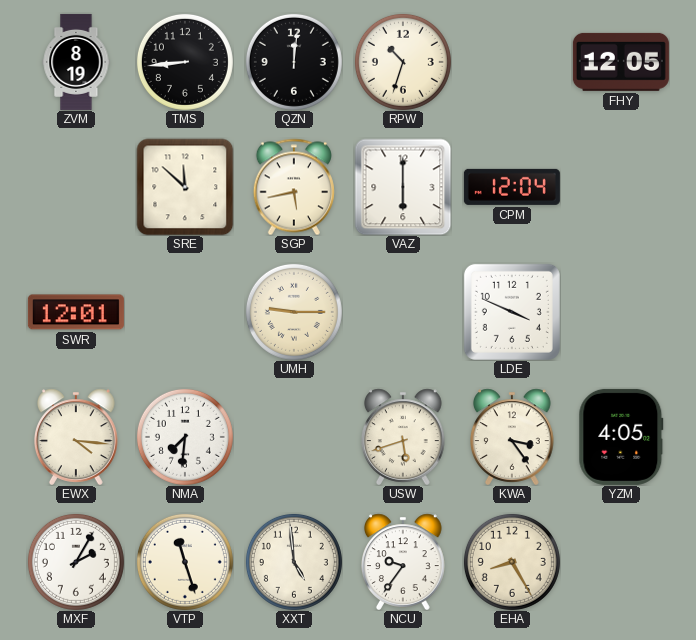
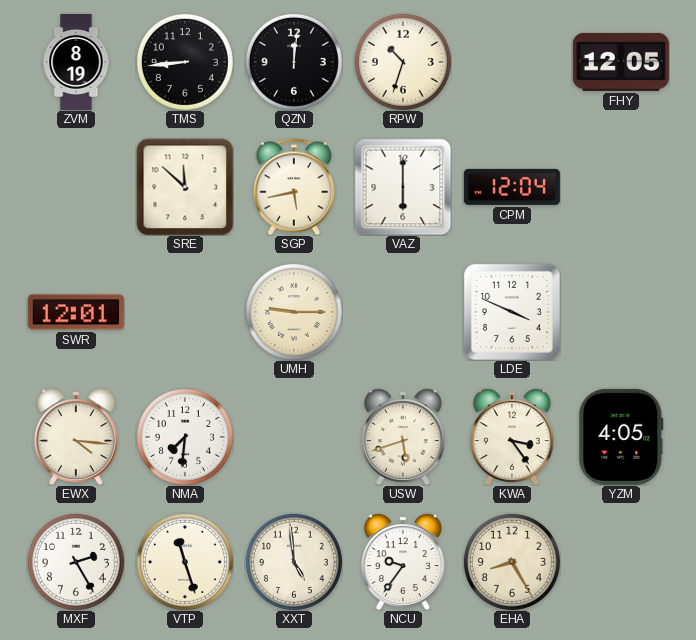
MXF: 2:05 -> 2:25 (76, 562)
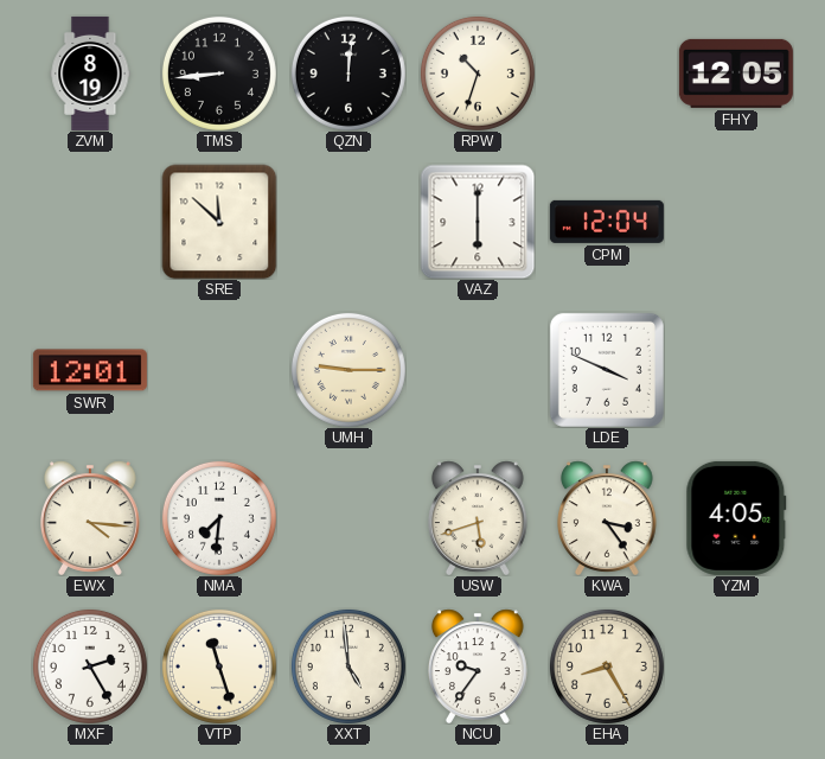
SGP: 5:43 -> none (294, 187)
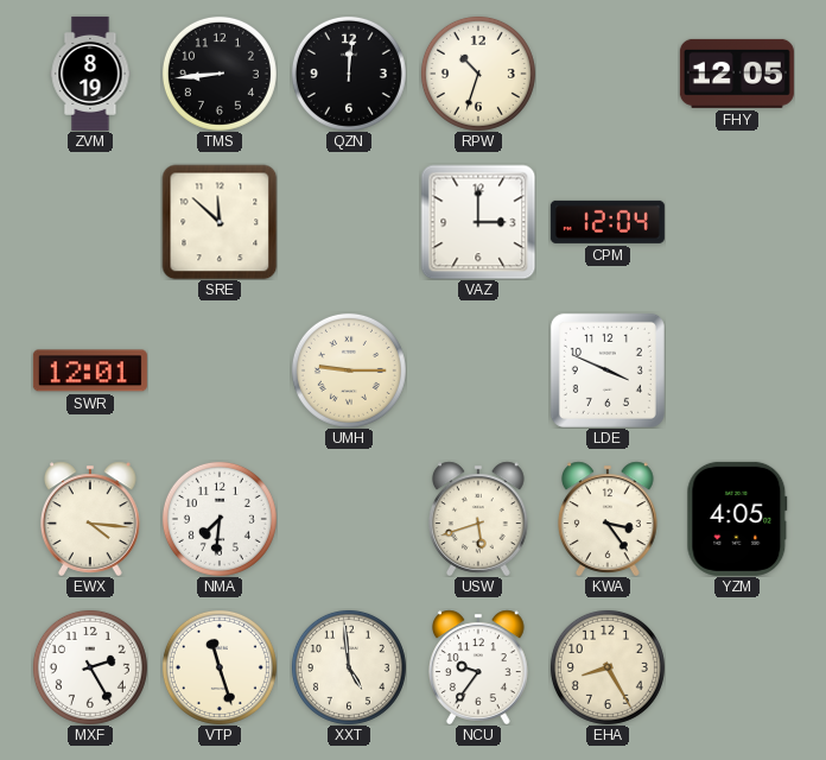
VAZ: 6:00 -> 3:00 (478, 222)
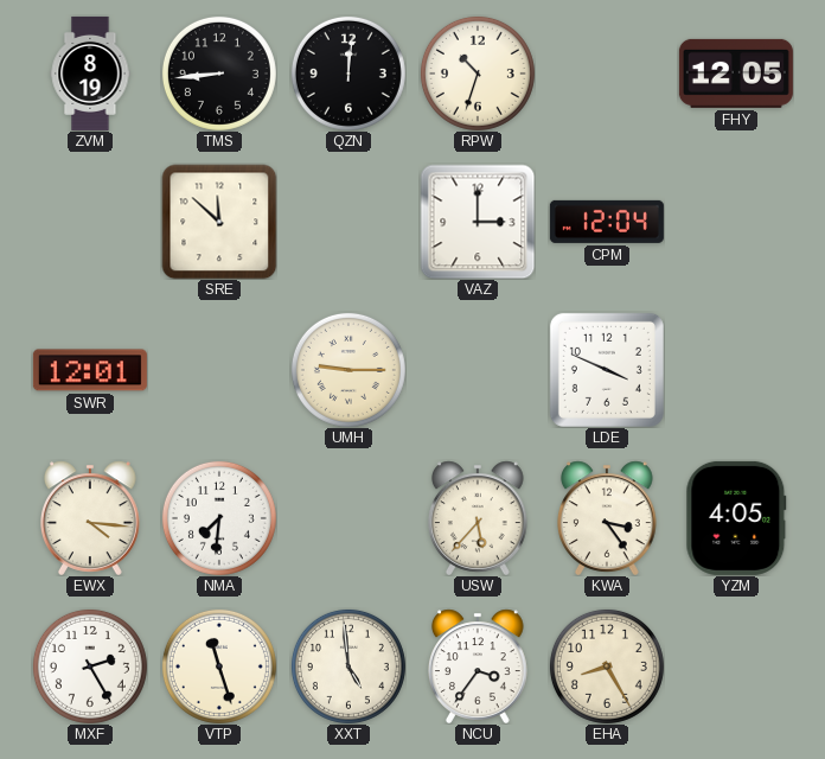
USW: 5:42 -> 5:37 (479, 518)
NCU: 9:36 -> 3:36 (479, 666)
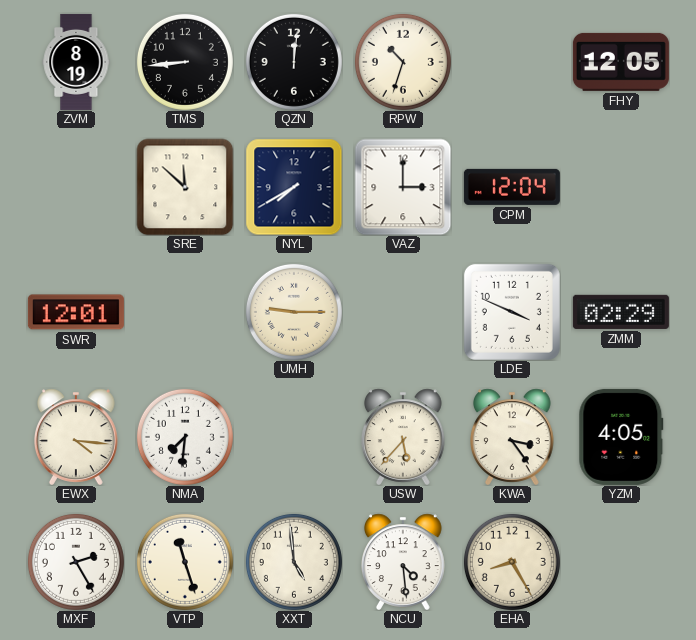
NYL: none -> 7:40 (294, 187)
ZMM: none -> 02:29 (621, 312)
NCU: 3:36 -> 4:29 (404, 562)
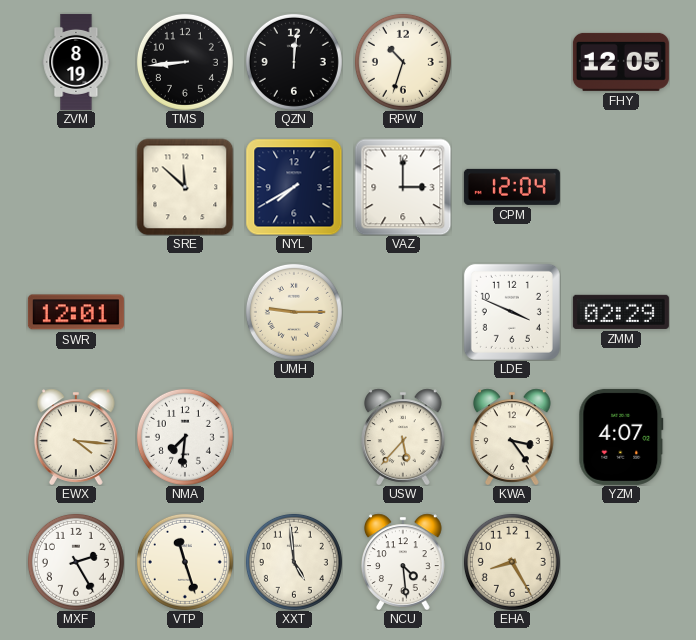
YZM: 4:05 -> 4:07 (621, 437)
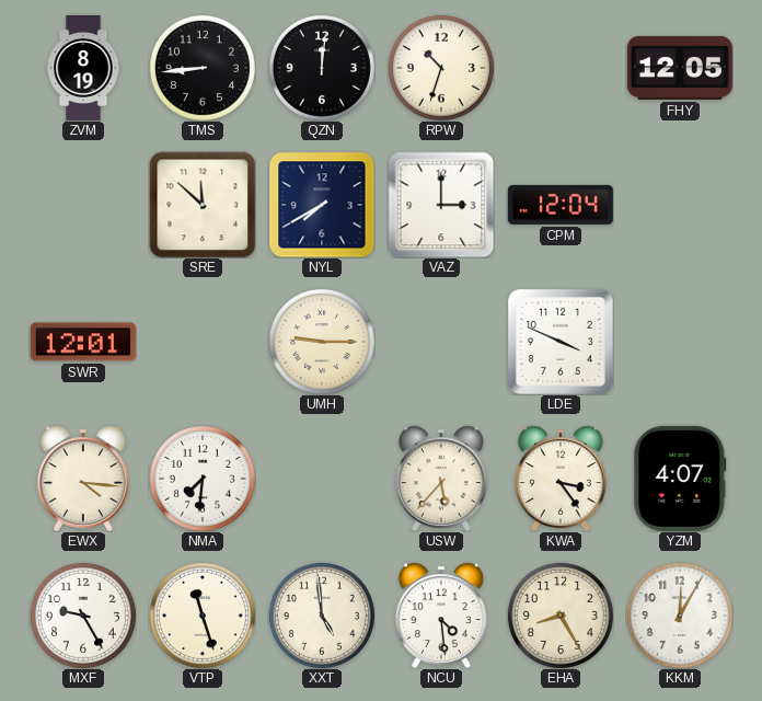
ZMM: 02:29 -> none (621, 312)
MXF: 2:25 -> 9:25 (83, 616)
KKM: none -> 12:05 (680, 616)
